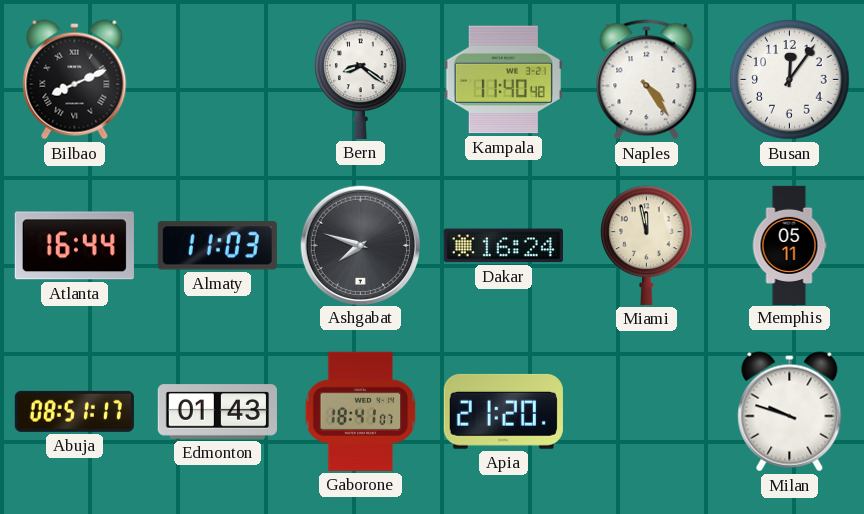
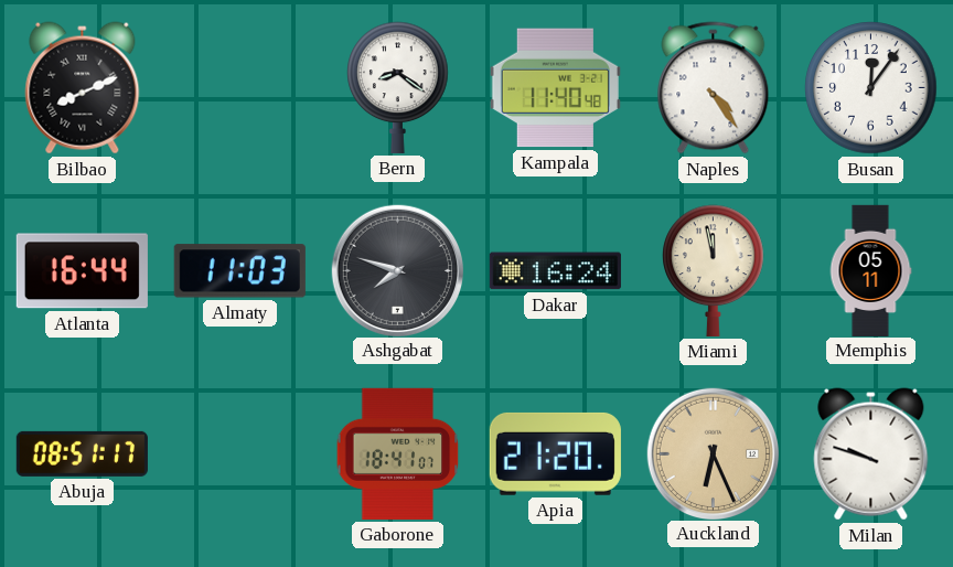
Edmonton: 01:43 -> none (217, 412)
Auckland: none -> 6:26 (713, 453)
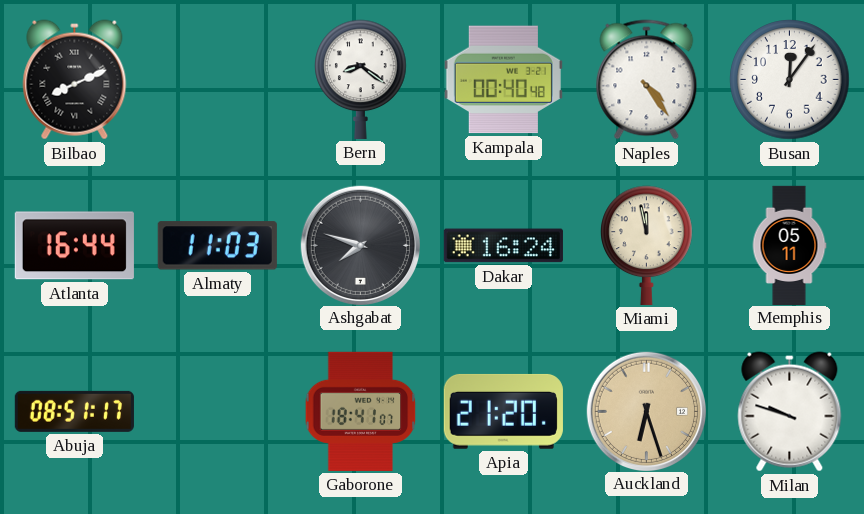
Kampala: 11:40 -> 00:40 (503, 80)
Auckland: 6:26 -> 6:27 (646, 411)
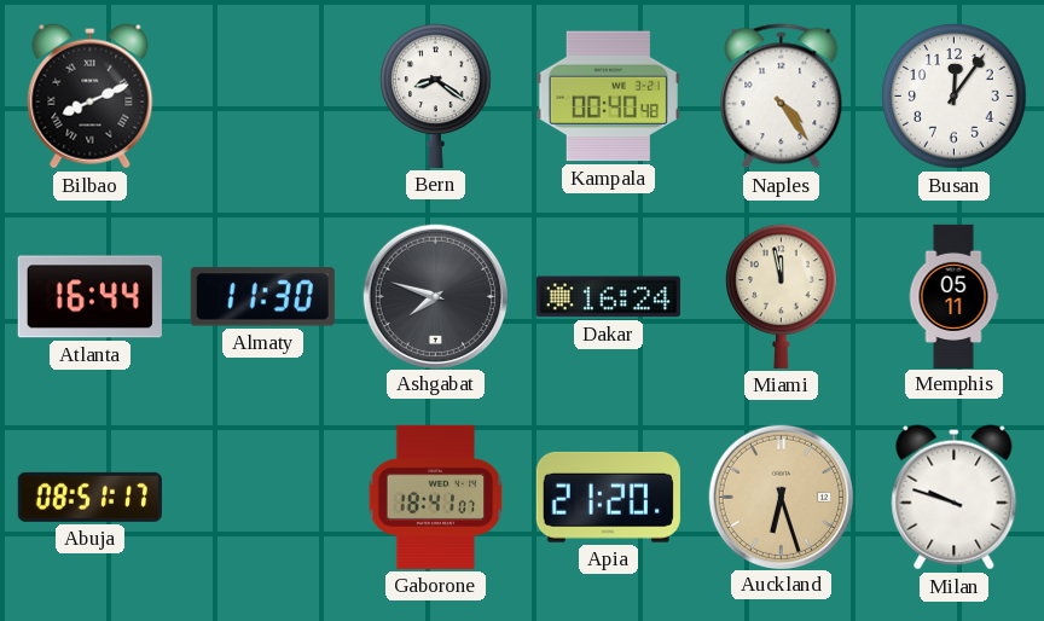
Almaty: 11:03 -> 11:30 (262, 297)
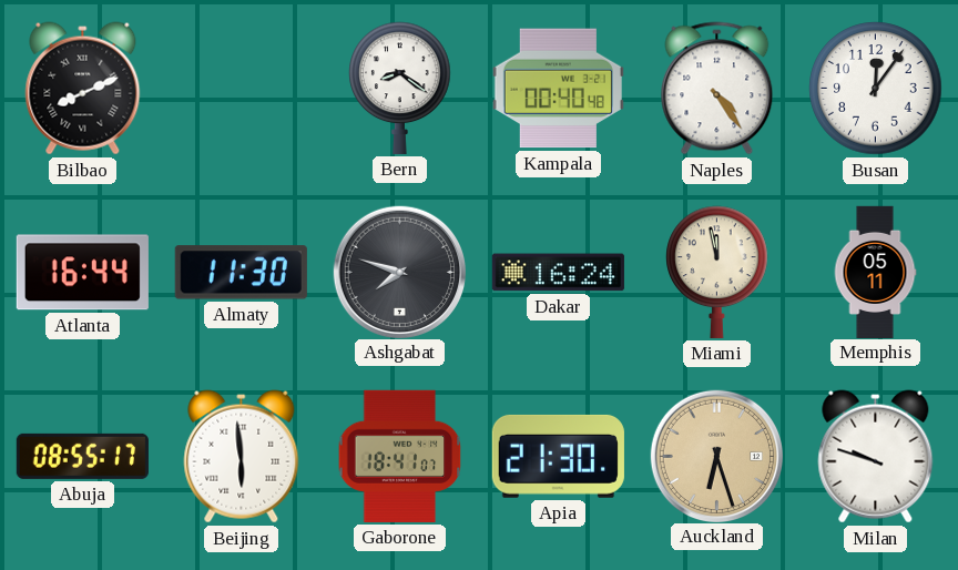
Abuja: 08:51 -> 08:55 (82, 456)
Beijing: none -> 5:59 (242, 457)
Apia: 21:20 -> 21:30 (558, 456)
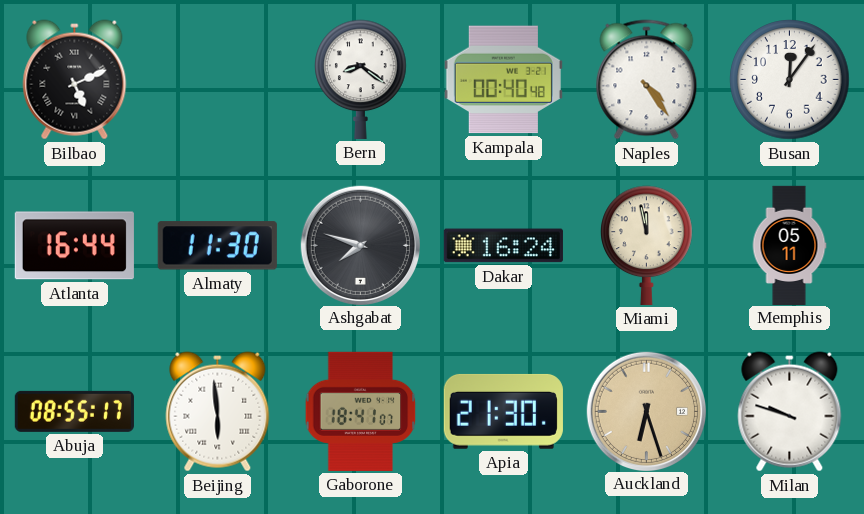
Bilbao: 8:11 -> 5:11 (75, 80)
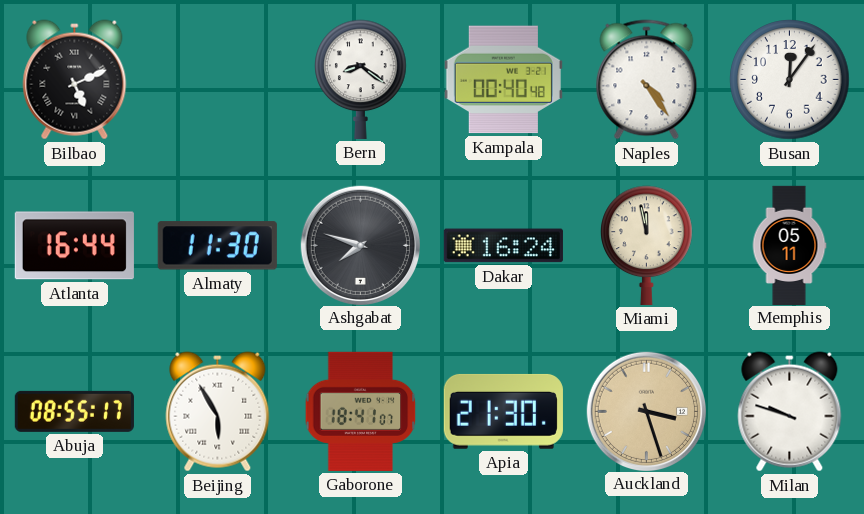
Beijing: 5:59 -> 5:55 (218, 412)
Auckland: 6:27 -> 3:27 (646, 411)
